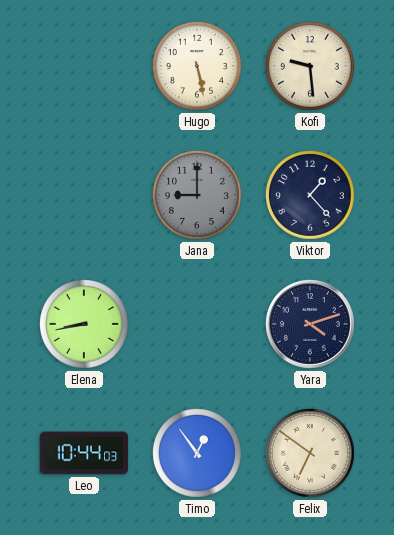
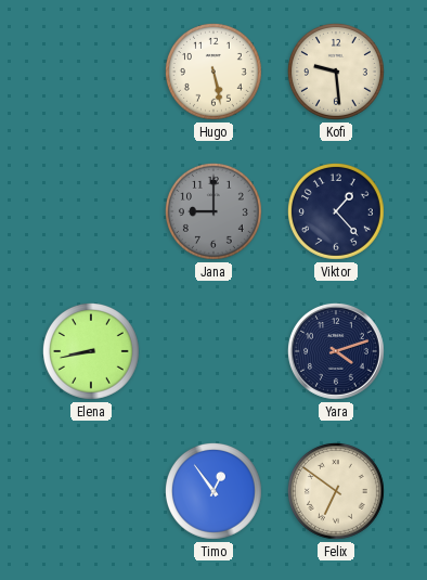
Leo: 10:44 -> none (84, 453)
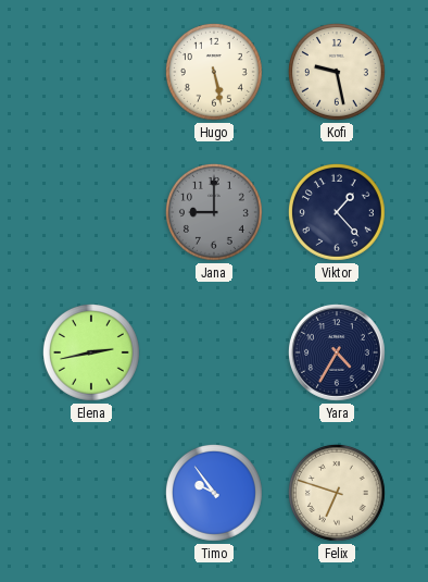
Kofi: 9:29 -> 9:28 (337, 72)
Elena: 8:43 -> 2:43 (91, 352)
Yara: 4:12 -> 4:35 (337, 352)
Timo: 12:54 -> 9:54 (214, 493)
Felix: 6:51 -> 6:48 (337, 493)
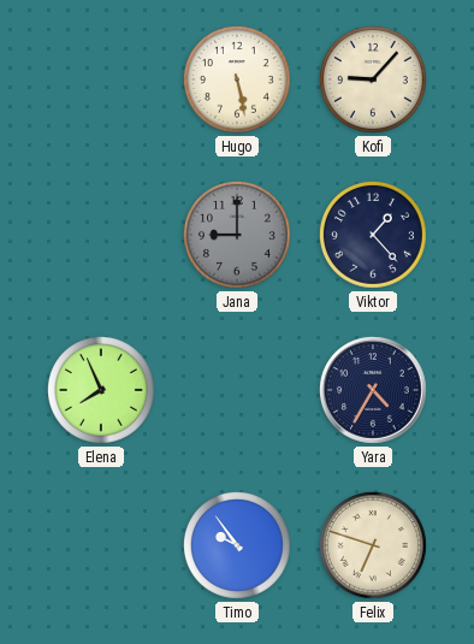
Kofi: 9:28 -> 9:07 (373, 79)
Elena: 2:43 -> 7:56 (101, 390)
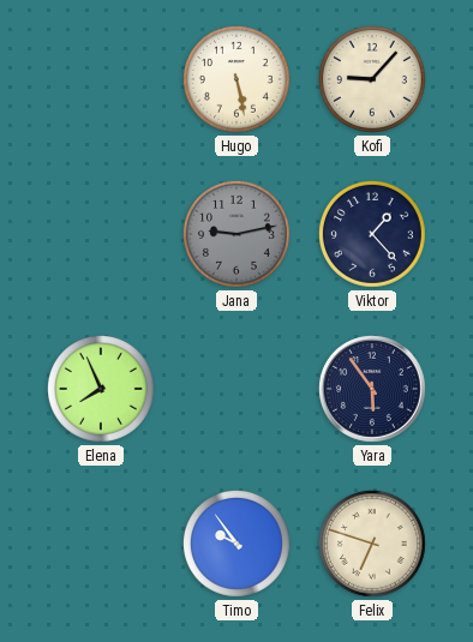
Jana: 9:00 -> 9:13 (237, 234)
Yara: 4:35 -> 5:54 (372, 389)
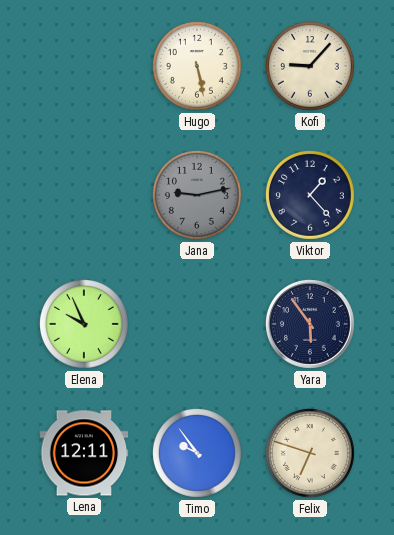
Elena: 7:56 -> 9:56 (84, 324)
Lena: none -> 12:11 (84, 453)
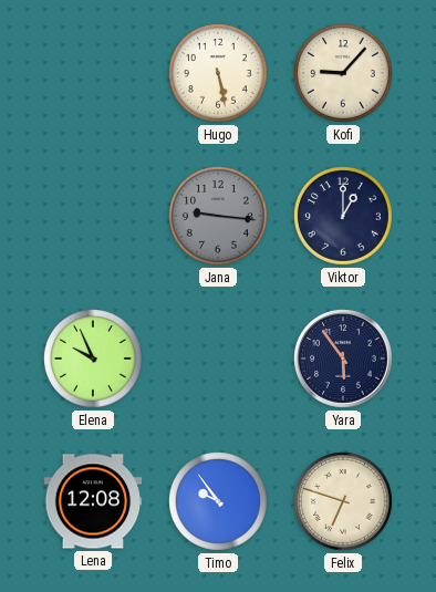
Jana: 9:13 -> 9:16 (218, 216)
Viktor: 1:23 -> 1:00 (343, 216)
Lena: 12:11 -> 12:08 (93, 501)
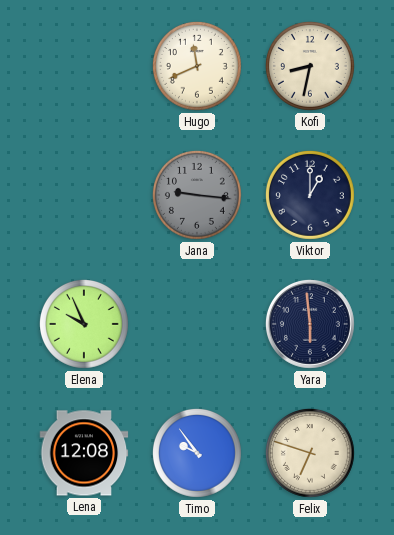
Hugo: 5:28 -> 11:41 (197, 66)
Kofi: 9:07 -> 8:32 (310, 66)
Yara: 5:54 -> 5:59 (310, 324)
